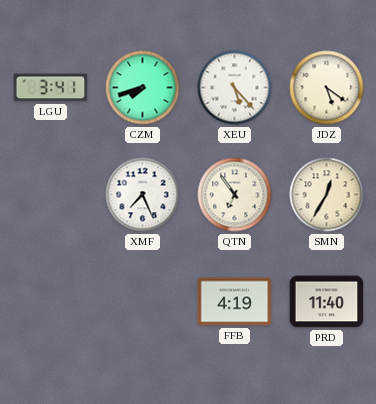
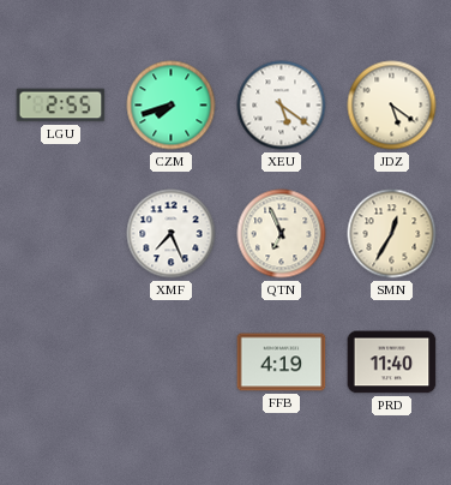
LGU: 3:41 -> 2:55 (61, 106)
XEU: 5:23 -> 5:21 (282, 106)
QTN: 6:54 -> 6:56 (282, 234)
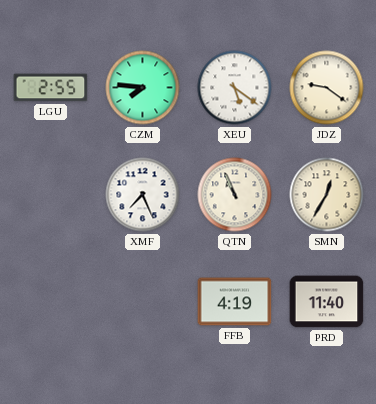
CZM: 7:42 -> 7:46 (143, 88)
JDZ: 5:21 -> 9:21 (327, 88)
QTN: 6:56 -> 10:56 (235, 195)
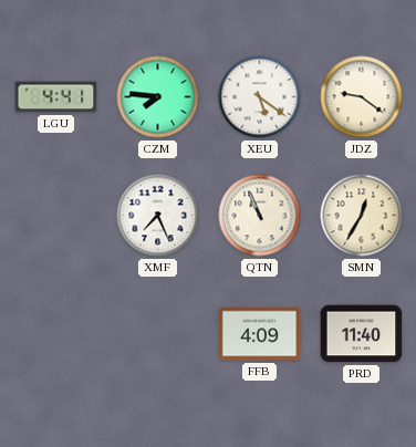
LGU: 2:55 -> 4:41 (56, 97)
FFB: 4:19 -> 4:09 (260, 334)
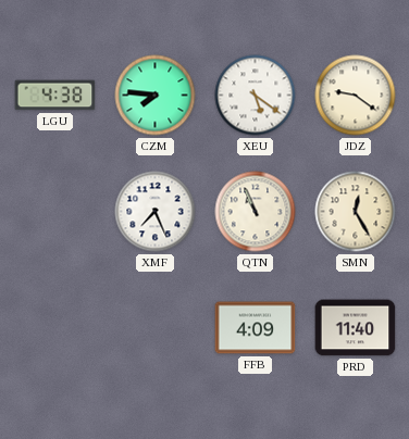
LGU: 4:41 -> 4:38 (55, 96)
SMN: 12:35 -> 12:25 (356, 212)
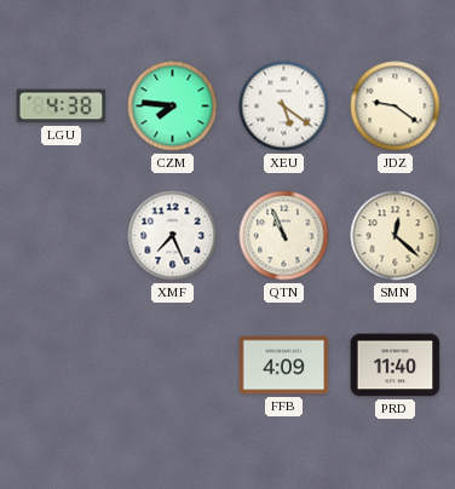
SMN: 12:25 -> 12:22 (396, 236)
